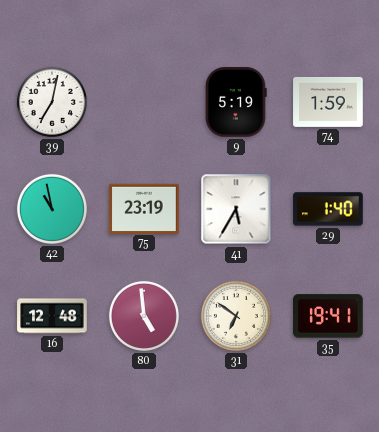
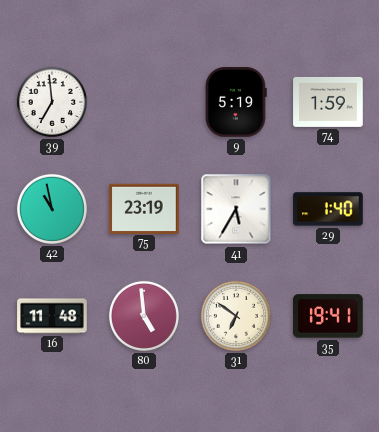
39: 7:02 -> 6:59 (52, 102)
16: 12:48 -> 11:48 (52, 316)
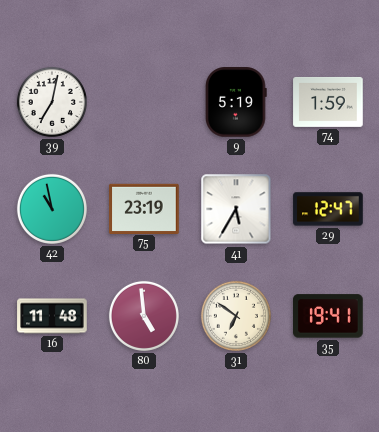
39: 6:59 -> 7:02 (52, 102)
29: 1:40 -> 12:47 (328, 209)
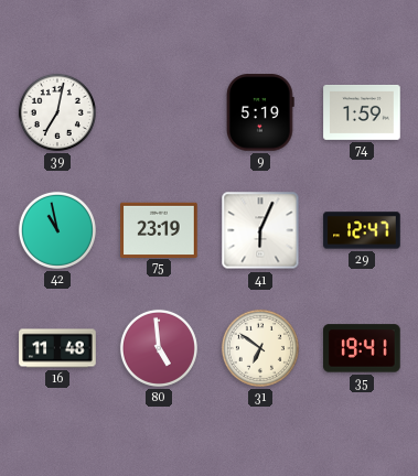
41: 5:35 -> 6:04 (260, 230)
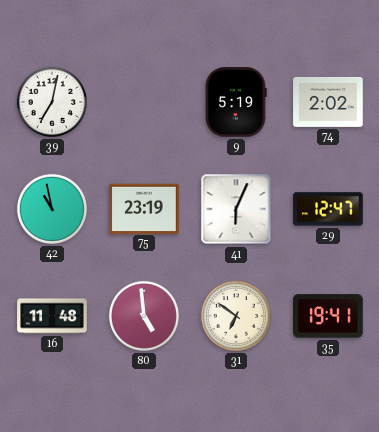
74: 1:59 -> 2:02 (328, 102)
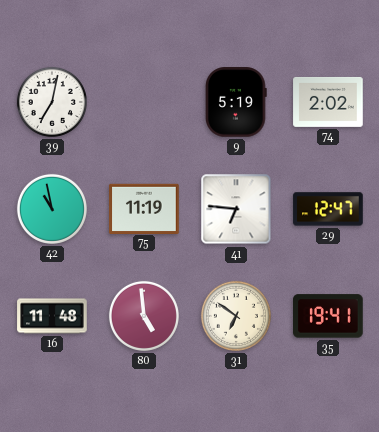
75: 23:19 -> 11:19 (144, 208)
41: 6:04 -> 6:46 (236, 209)
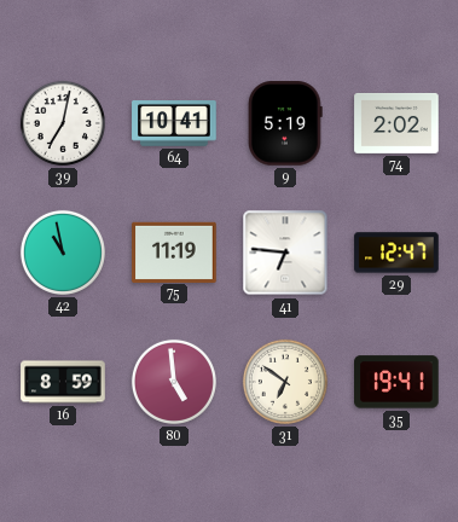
64: none -> 10:41 (174, 124)
16: 11:48 -> 8:59 (63, 382)
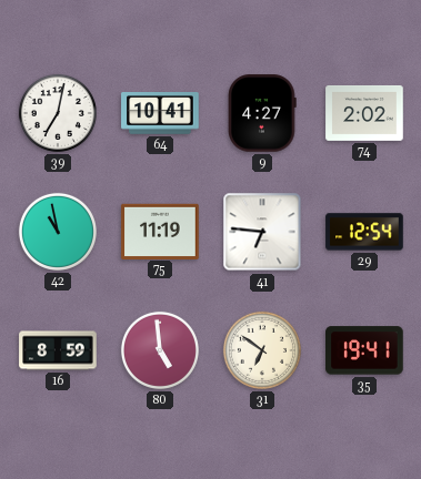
9: 5:19 -> 4:27 (262, 113)
29: 12:47 -> 12:54 (364, 232)
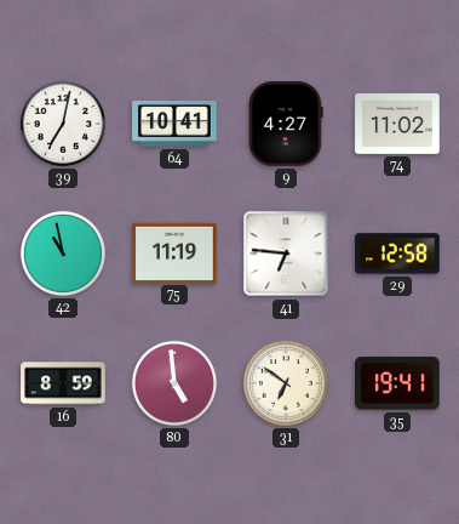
74: 2:02 -> 11:02 (397, 124)
29: 12:54 -> 12:58 (397, 254)
